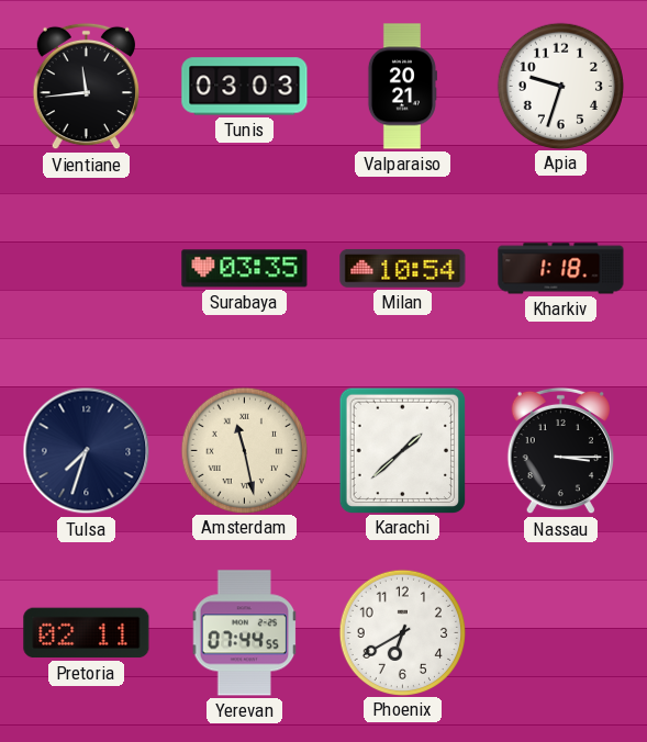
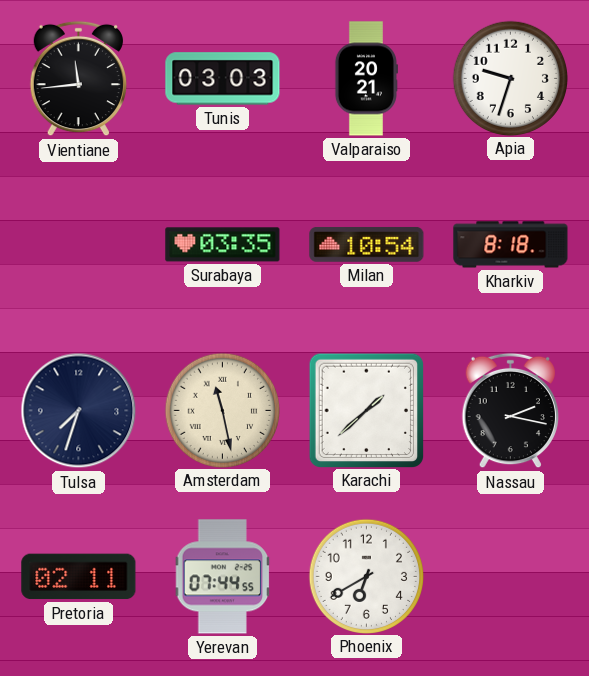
Kharkiv: 1:18 -> 8:18 (511, 245)
Nassau: 3:15 -> 2:17 (510, 411)
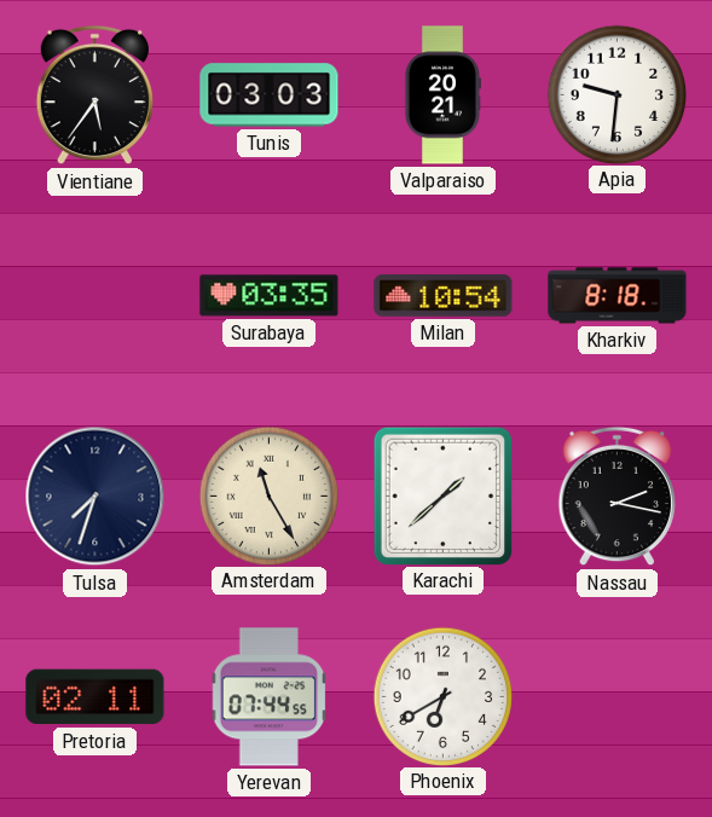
Vientiane: 11:44 -> 5:36 (94, 95)
Apia: 9:33 -> 9:31 (617, 94)
Amsterdam: 11:28 -> 11:25 (268, 496)
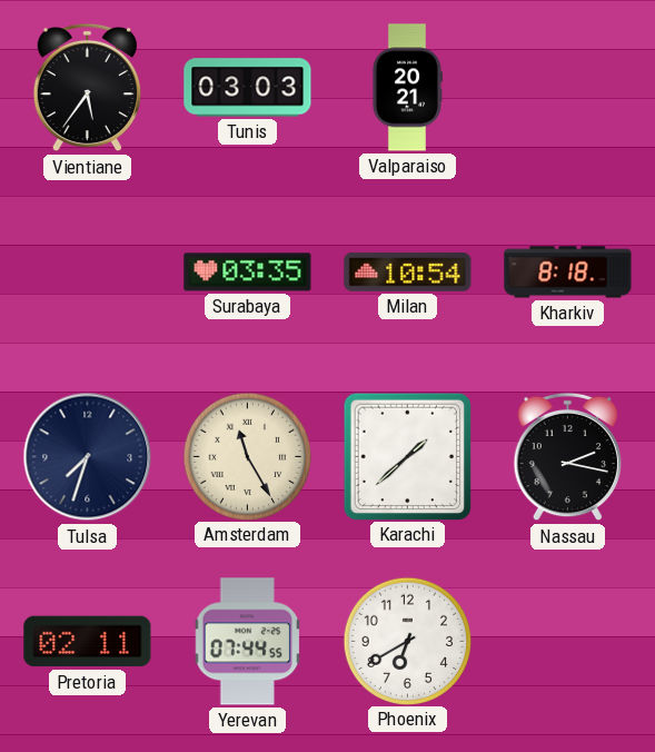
Apia: 9:31 -> none (617, 94)
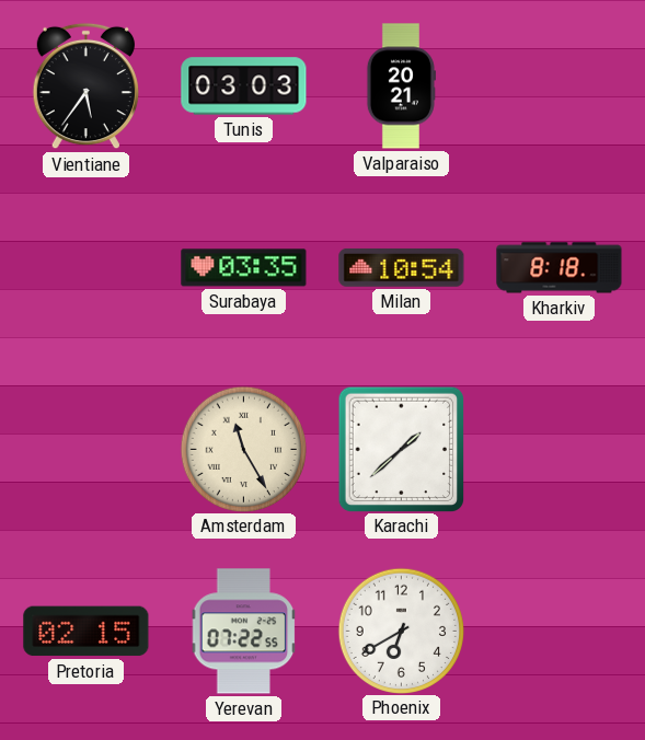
Tulsa: 7:33 -> none (88, 457)
Nassau: 2:17 -> none (567, 457)
Pretoria: 02:11 -> 02:15 (87, 632)
Yerevan: 07:44 -> 07:22 (244, 632)
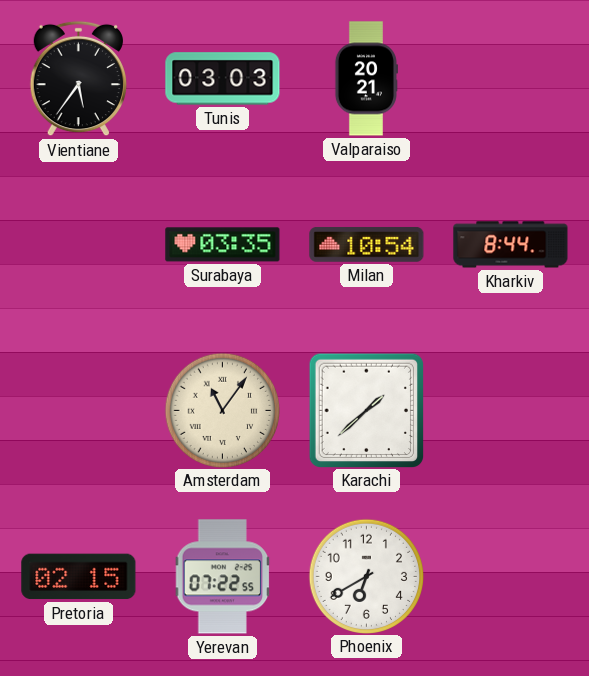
Kharkiv: 8:18 -> 8:44 (511, 245)
Amsterdam: 11:25 -> 11:06 (222, 410)
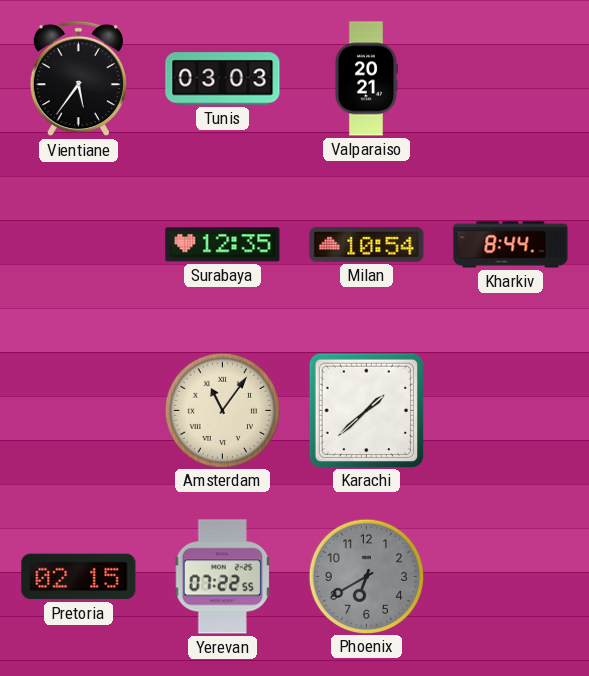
Surabaya: 03:35 -> 12:35 (223, 245)
Phoenix dial: white -> grey (366, 576)
